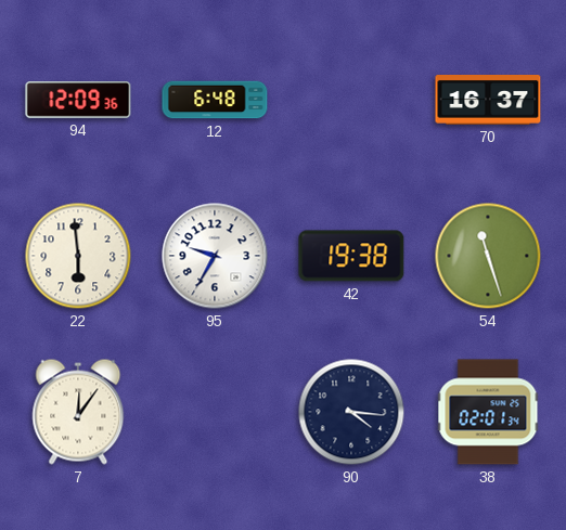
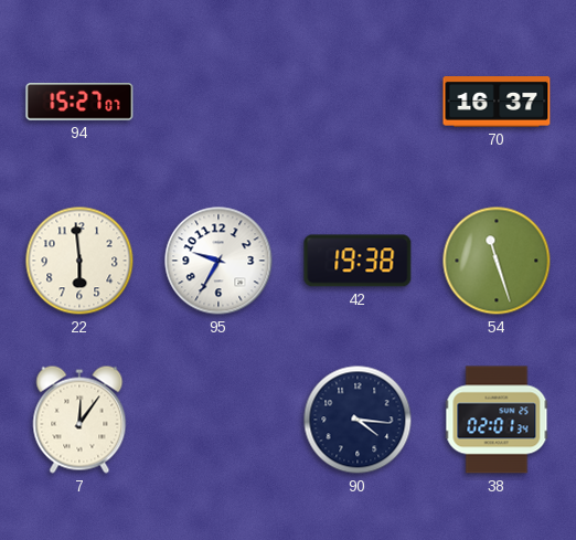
94: 12:09 -> 15:27 (79, 102)
12: 6:48 -> none (215, 100)
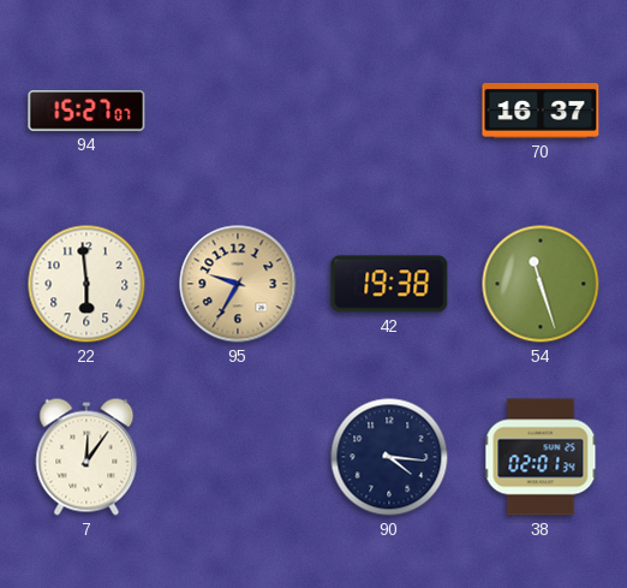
95 dial: white -> champagne (238, 284)
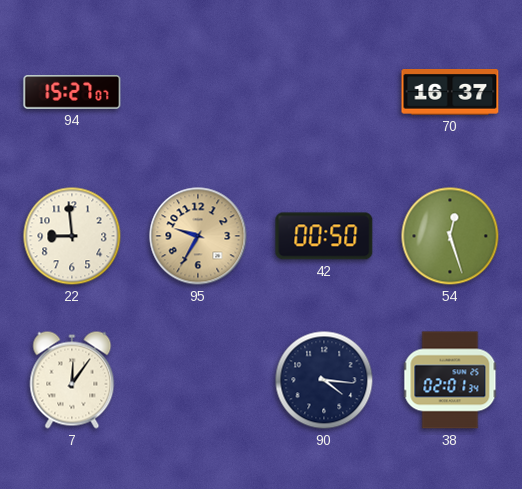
22: 5:59 -> 8:59 (72, 236)
42: 19:38 -> 00:50 (324, 236)
54: 11:27 -> 12:27 (450, 236)
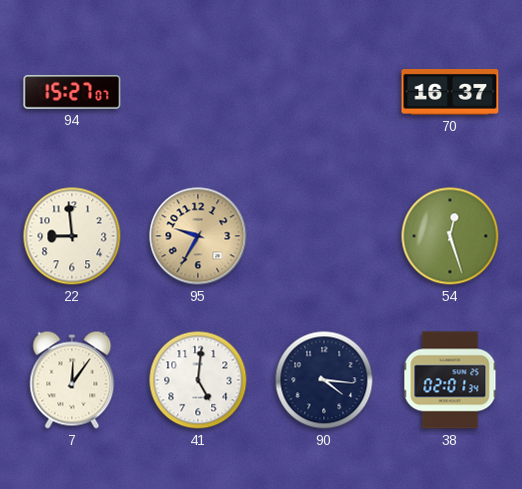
42: 00:50 -> none (324, 236)
41: none -> 5:01 (198, 380)
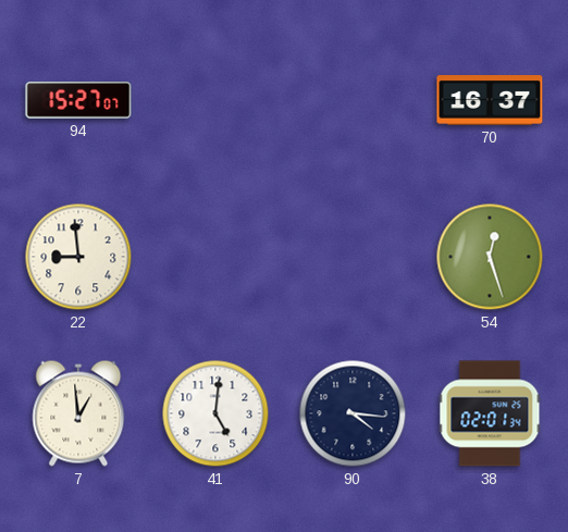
95: 9:35 -> none (198, 236)
7: 12:06 -> 12:59 (78, 413)
